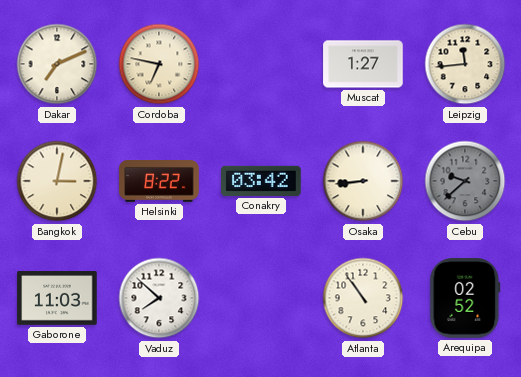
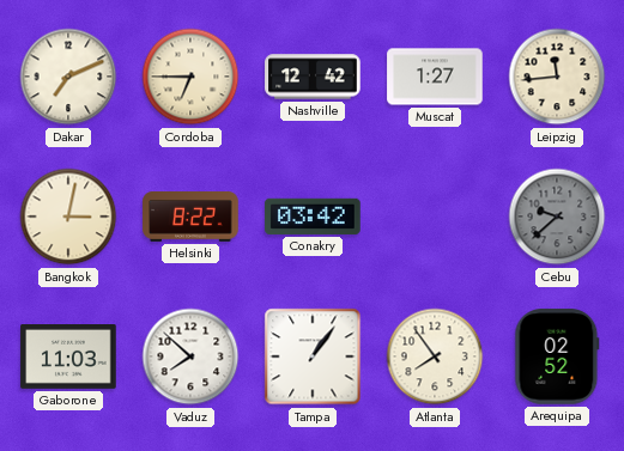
Cordoba: 6:47 -> 6:45 (190, 77)
Nashville: none -> 12:42 (313, 77)
Osaka: 8:44 -> none (363, 181)
Tampa: none -> 1:06 (313, 356)
Atlanta: 10:54 -> 7:54 (435, 356)
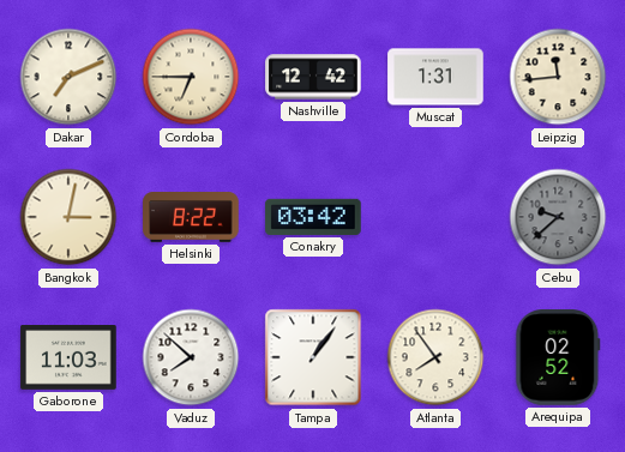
Muscat: 1:27 -> 1:31 (435, 77)
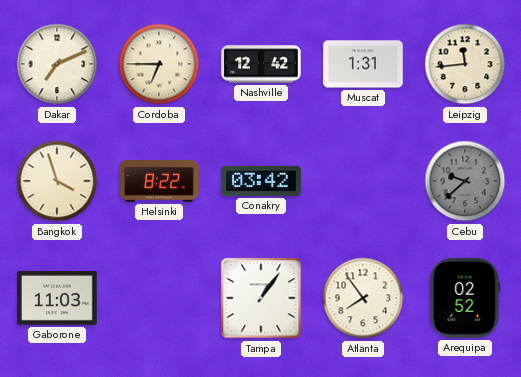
Bangkok: 3:02 -> 3:57 (57, 181)
Vaduz: 7:52 -> none (191, 357)
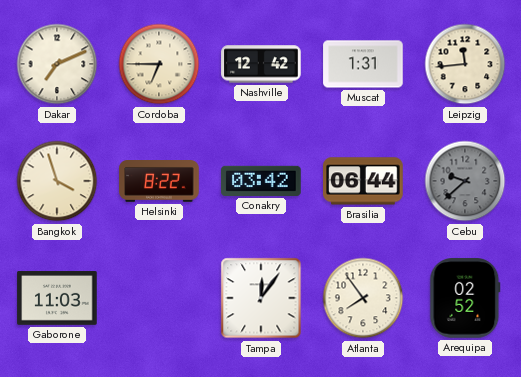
Brasilia: none -> 06:44 (363, 181)
Tampa: 1:06 -> 12:06 (261, 298)
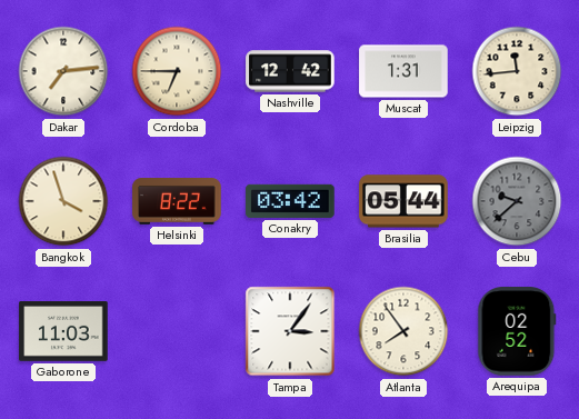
Dakar: 7:11 -> 7:14 (63, 71)
Brasilia: 06:44 -> 05:44 (403, 201)
Tampa: 12:06 -> 3:06 (290, 331)
